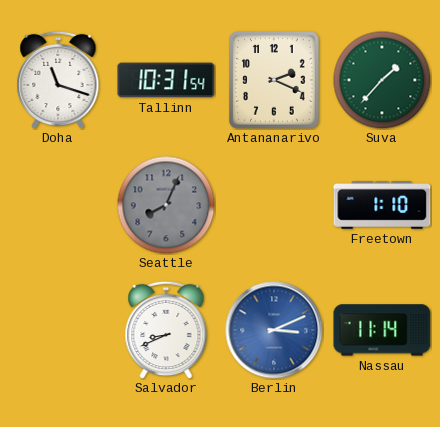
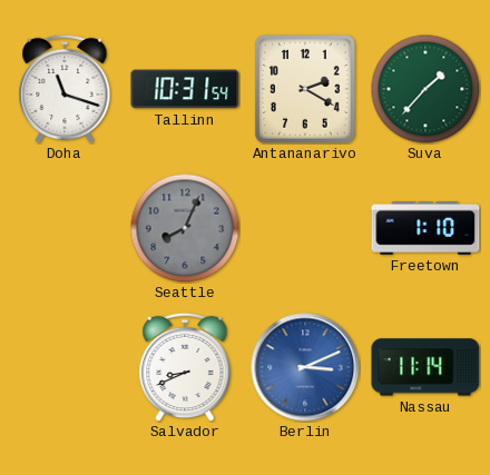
Antananarivo: 2:19 -> 2:20 (306, 90)
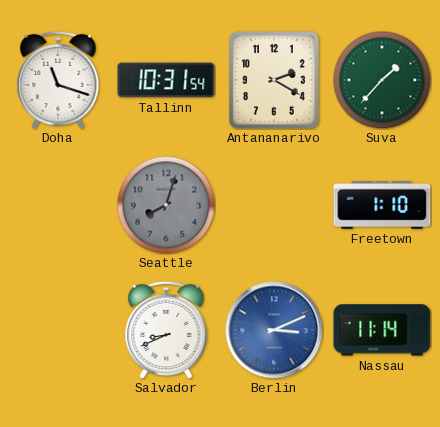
Seattle: 8:04 -> 8:03 (166, 205)
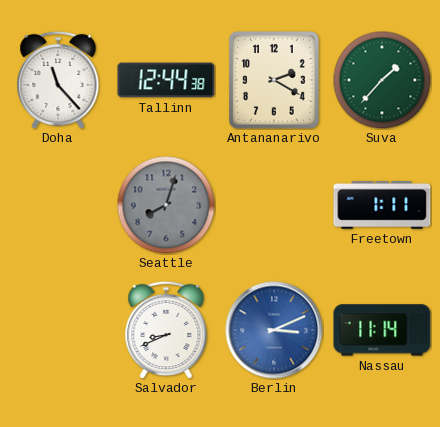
Doha: 11:18 -> 11:23 (58, 80)
Tallinn: 10:31 -> 12:44 (166, 80)
Freetown: 1:10 -> 1:11 (382, 205)
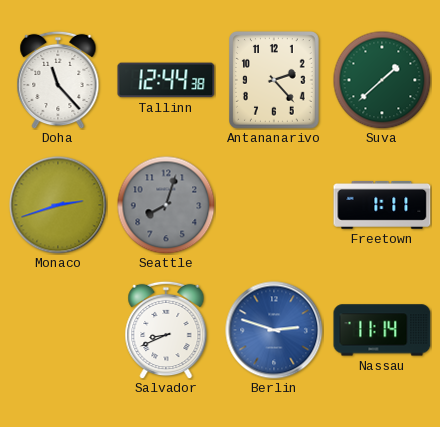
Antananarivo: 2:20 -> 2:23 (275, 81)
Suva: 1:37 -> 1:38 (382, 80)
Monaco: none -> 2:42 (58, 205)
Berlin: 3:11 -> 2:48 (274, 330)
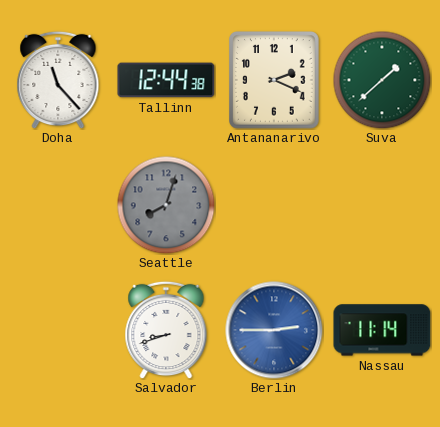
Antananarivo: 2:23 -> 2:19 (275, 81)
Monaco: 2:42 -> none (58, 205)
Freetown: 1:11 -> none (382, 205)
Salvador: 8:41 -> 8:42 (166, 330)
Berlin: 2:48 -> 2:45 (274, 330)
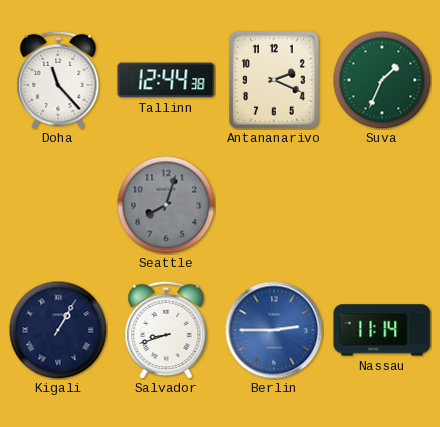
Suva: 1:38 -> 1:34 (382, 80)
Kigali: none -> 1:05 (58, 330)
